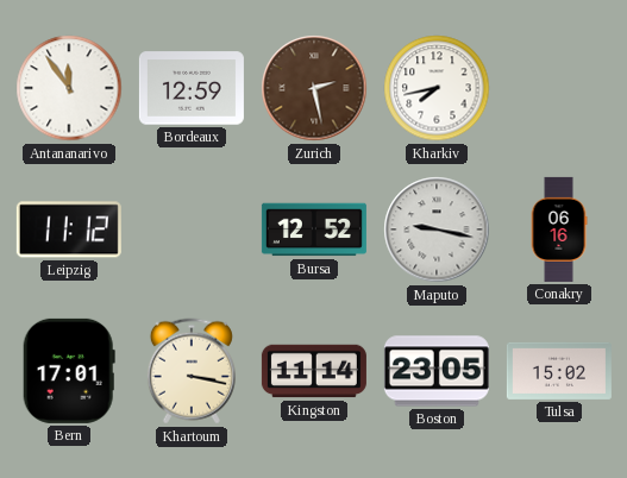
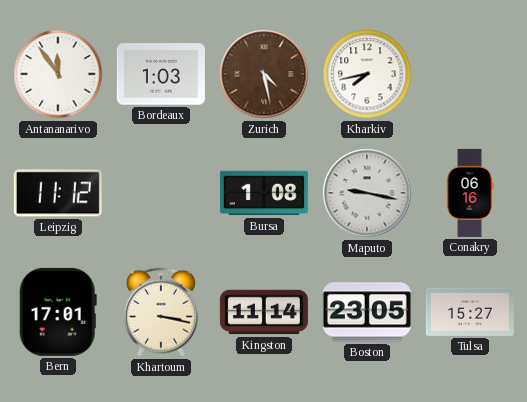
Bordeaux: 12:59 -> 1:03 (161, 74)
Zurich: 2:28 -> 4:28 (264, 74)
Bursa: 12:52 -> 1:08 (264, 193)
Tulsa: 15:02 -> 15:27 (470, 312)
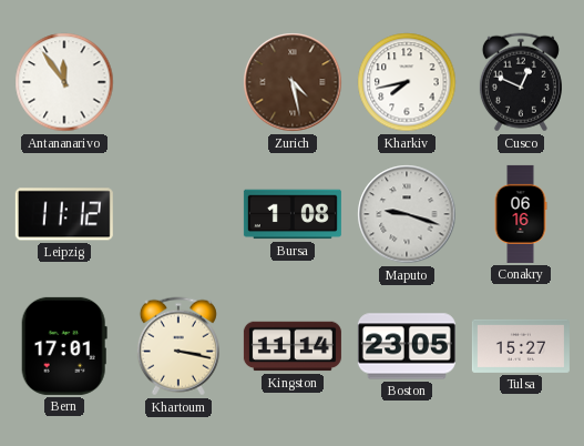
Bordeaux: 1:03 -> none (161, 74)
Cusco: none -> 12:49 (521, 82)
Maputo: 9:17 -> 9:18 (407, 214)
